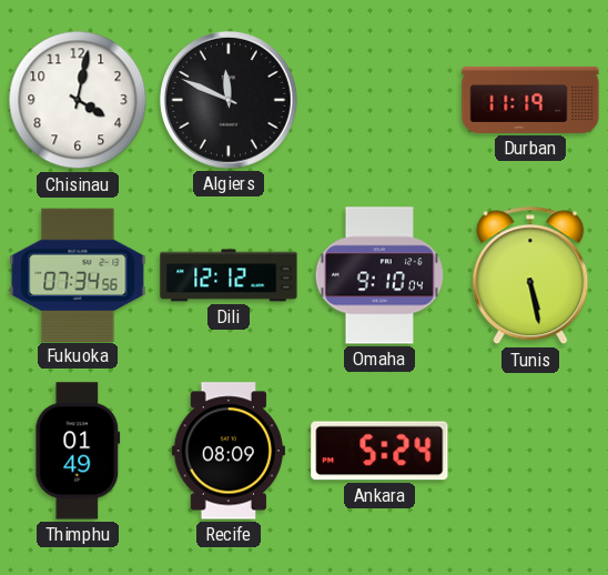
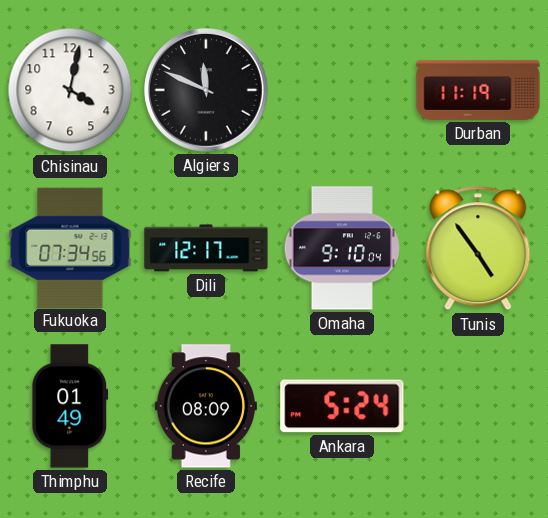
Dili: 12:12 -> 12:17 (206, 248)
Tunis: 5:28 -> 4:54 (478, 248)
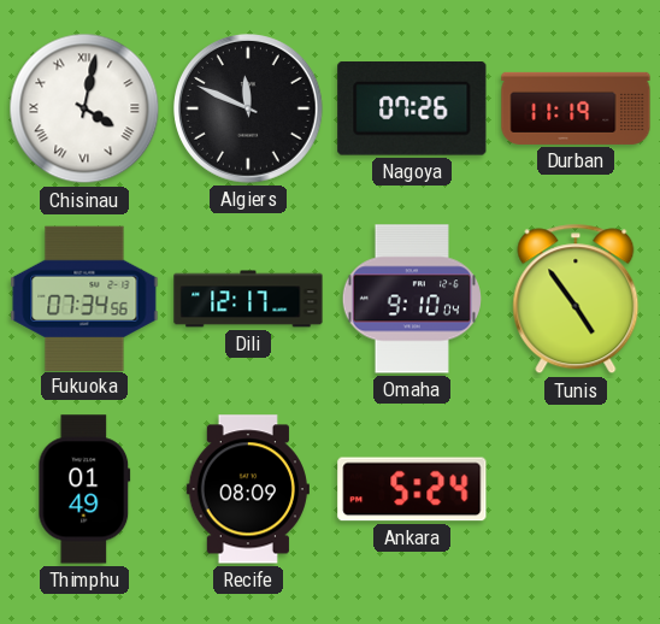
Chisinau numerals: Arabic -> Roman (84, 108)
Nagoya: none -> 07:26 (412, 110)
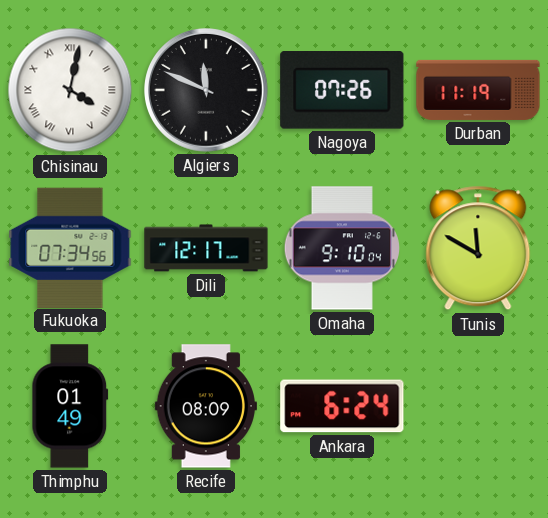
Tunis: 4:54 -> 11:50 (478, 248)
Ankara: 5:24 -> 6:24 (342, 406)
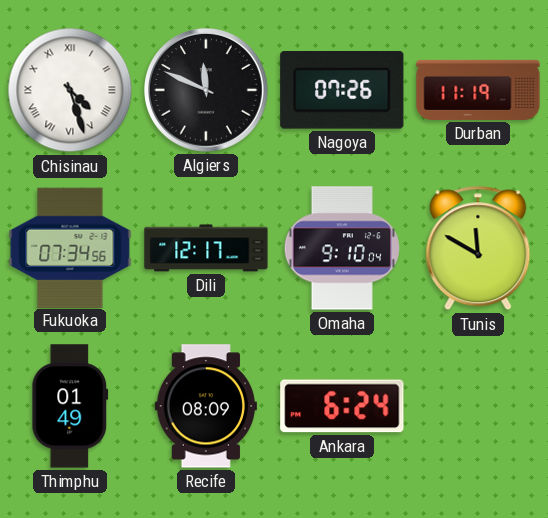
Chisinau: 4:02 -> 4:27 (70, 90)
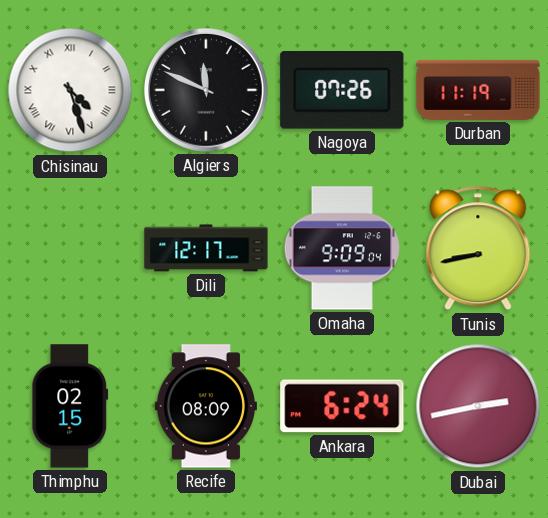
Fukuoka: 07:34 -> none (70, 247)
Omaha: 9:10 -> 9:09 (341, 248)
Tunis: 11:50 -> 8:43 (478, 248)
Thimphu: 01:49 -> 02:15 (70, 406)
Dubai: none -> 2:43 (478, 406)
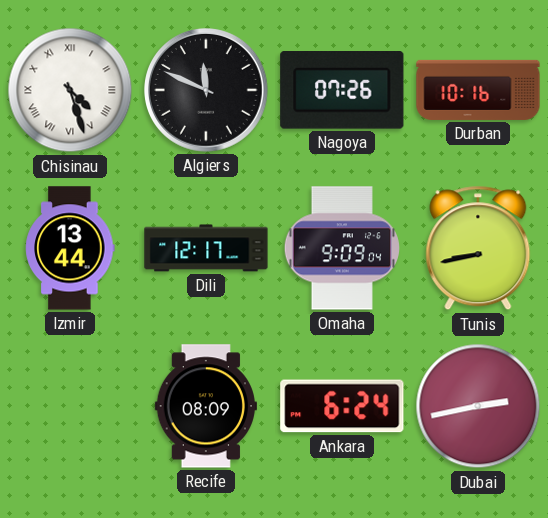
Durban: 11:19 -> 10:16 (478, 90)
Izmir: none -> 13:44 (70, 248)
Thimphu: 02:15 -> none (70, 406)
